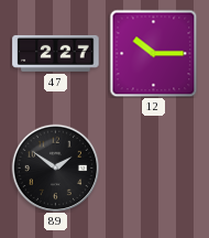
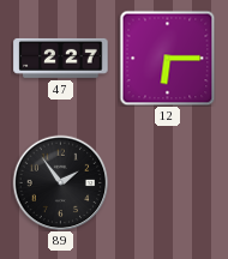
12: 10:15 -> 6:15 (167, 58)
89: 1:51 -> 1:54 (60, 182)
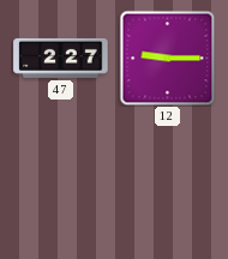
12: 6:15 -> 9:15 (167, 58)
89: 1:54 -> none (60, 182)
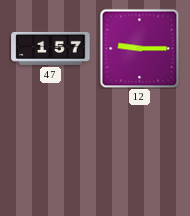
47: 2:27 -> 1:57 (51, 48)
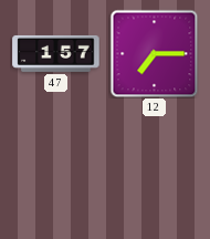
12: 9:15 -> 7:15 (154, 53)
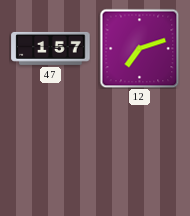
12: 7:15 -> 7:12 (139, 48)
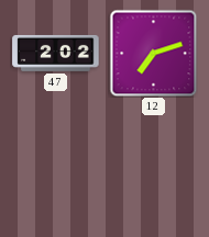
47: 1:57 -> 2:02 (56, 53)
